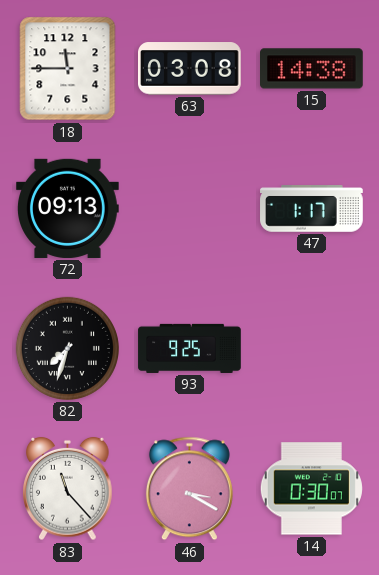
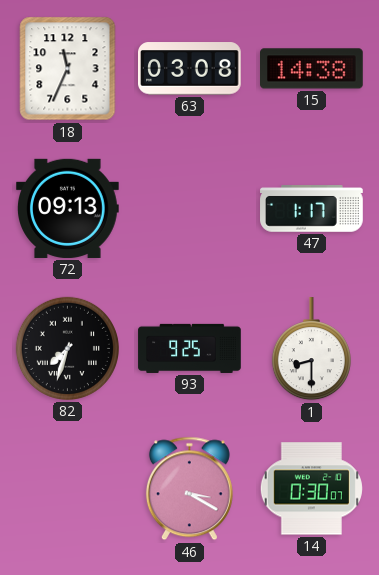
18: 11:45 -> 11:34 (68, 69)
1: none -> 8:30 (311, 349)
83: 11:23 -> none (68, 489)
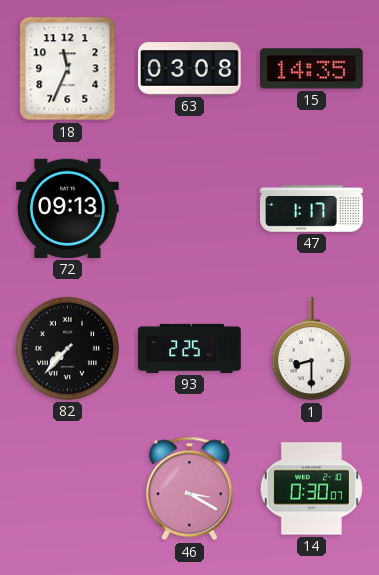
15: 14:38 -> 14:35 (312, 69)
82: 7:33 -> 7:37 (67, 348)
93: 9:25 -> 2:25 (190, 348)
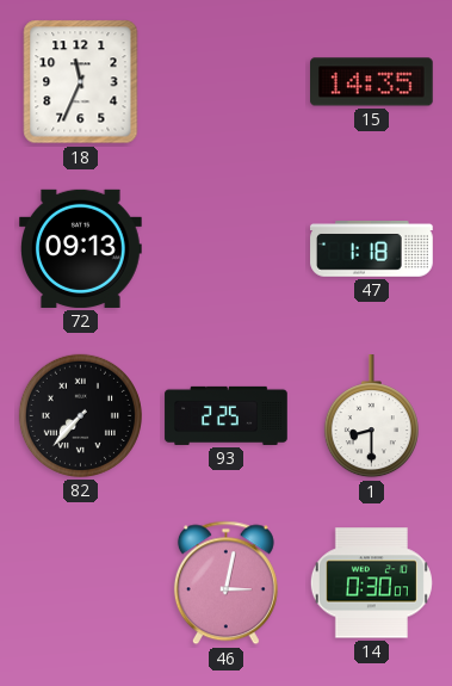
63: 03:08 -> none (190, 69)
47: 1:17 -> 1:18 (372, 249)
46: 3:20 -> 3:02 (225, 583)
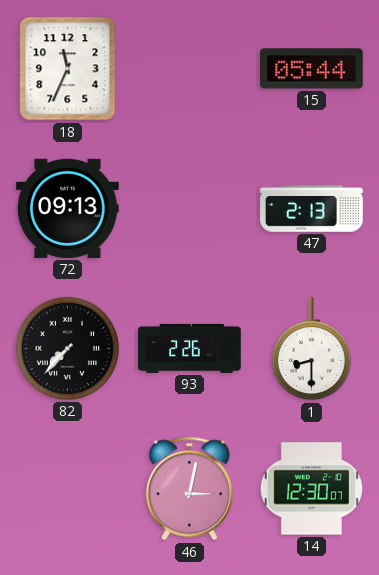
15: 14:35 -> 05:44 (312, 69)
47: 1:18 -> 2:13 (312, 209)
93: 2:25 -> 2:26 (190, 348)
14: 0:30 -> 12:30 (311, 489)
